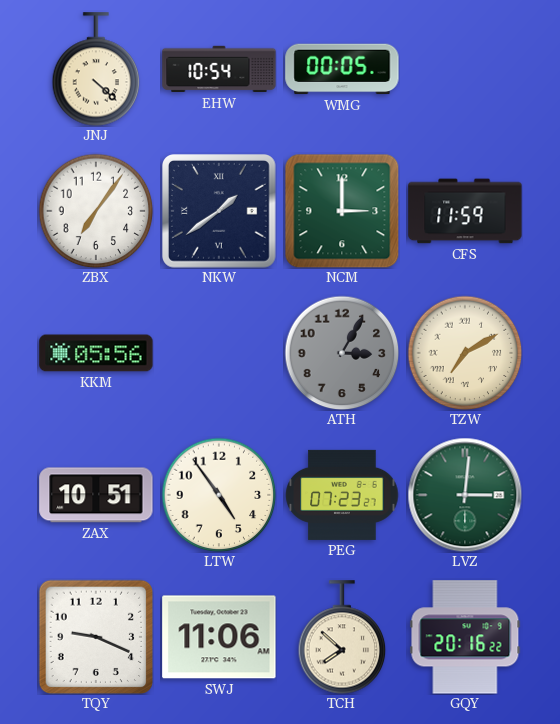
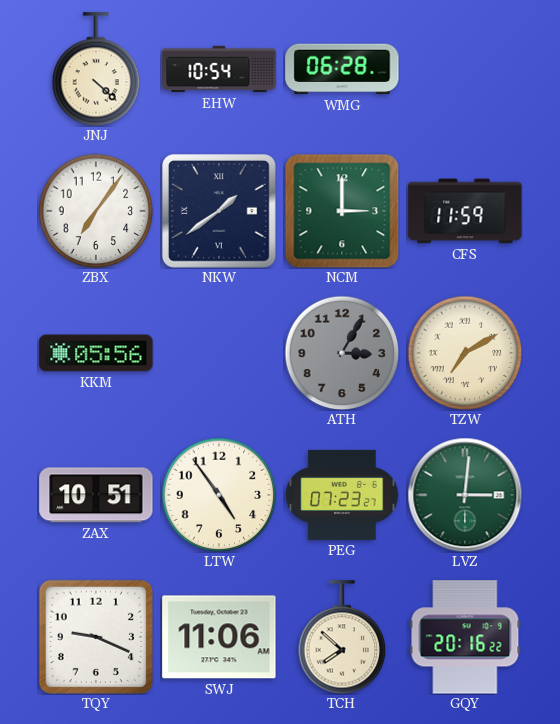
WMG: 00:05 -> 06:28 (342, 69)
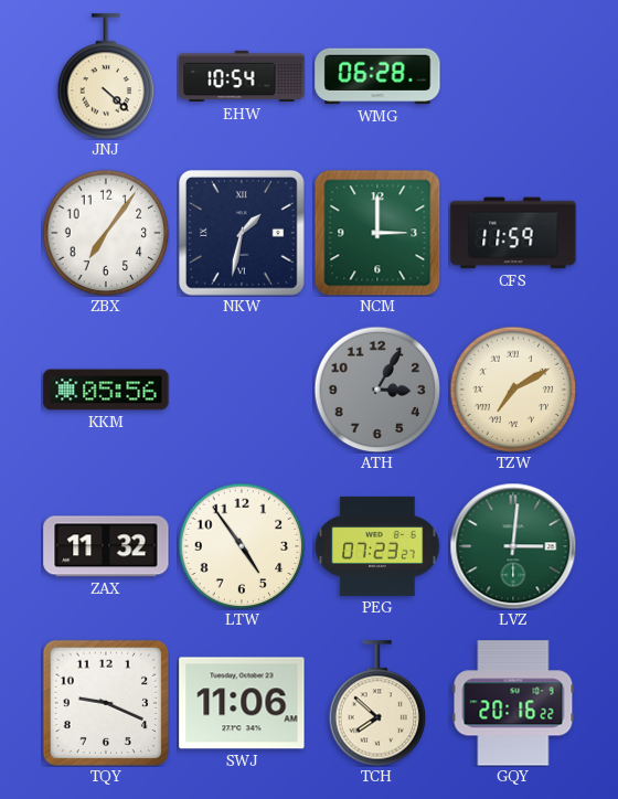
NKW: 1:39 -> 1:32 (243, 234)
ZAX: 10:51 -> 11:32 (106, 546)
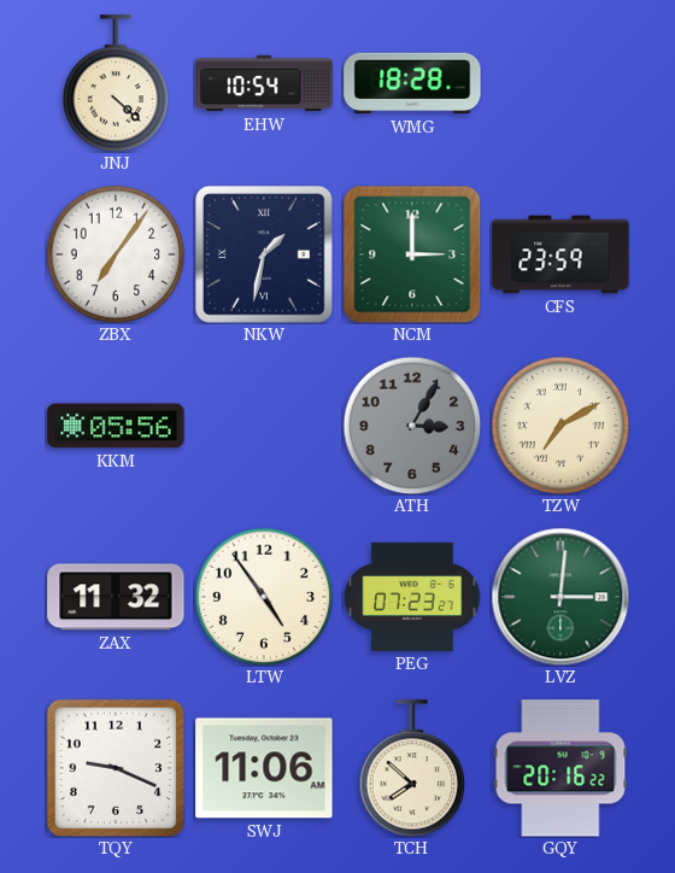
WMG: 06:28 -> 18:28 (412, 83)
CFS: 11:59 -> 23:59 (560, 254)
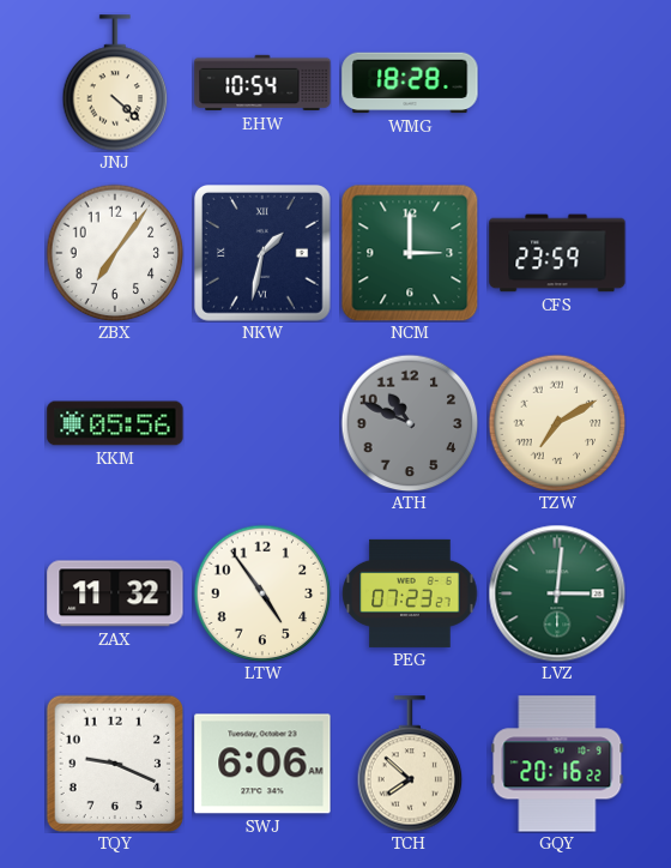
ATH: 3:05 -> 10:49 (410, 423)
SWJ: 11:06 -> 6:06 (262, 764)
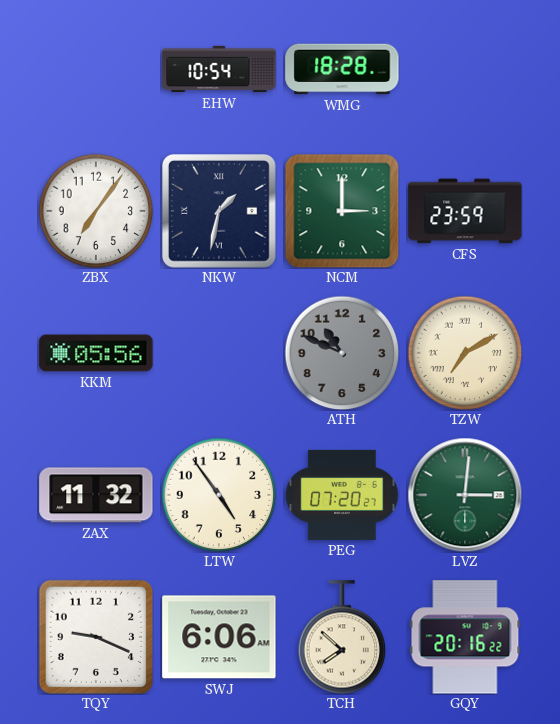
JNJ: 4:22 -> none (115, 83)
PEG: 07:23 -> 07:20 (342, 495)
